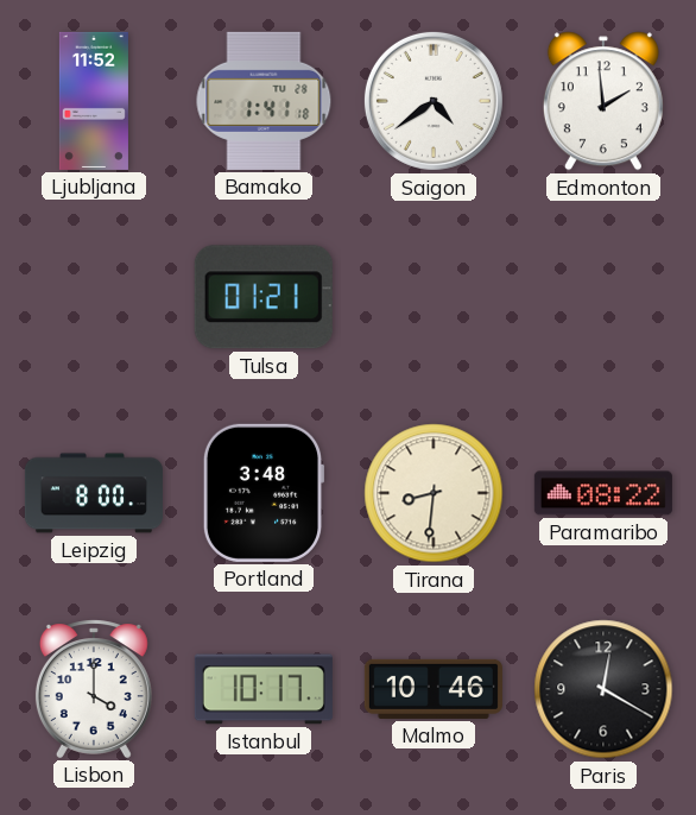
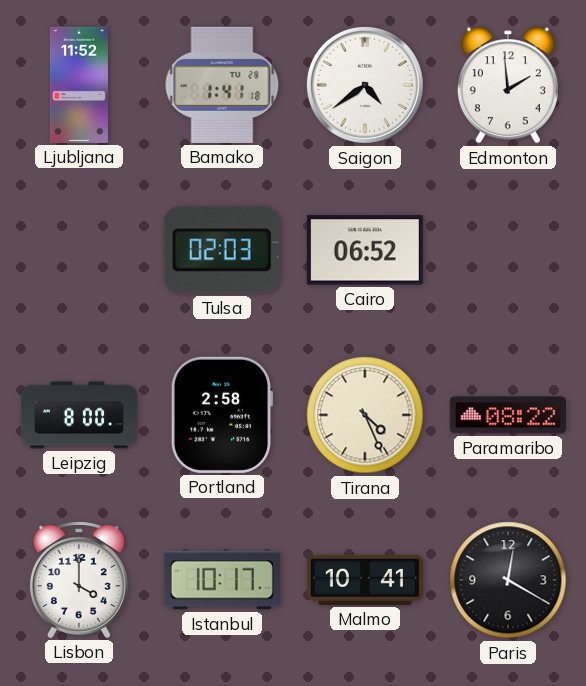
Tulsa: 01:21 -> 02:03 (222, 250)
Cairo: none -> 06:52 (365, 250)
Portland: 3:48 -> 2:58 (222, 415)
Tirana: 8:31 -> 4:26 (365, 415)
Malmo: 10:46 -> 10:41 (365, 580)
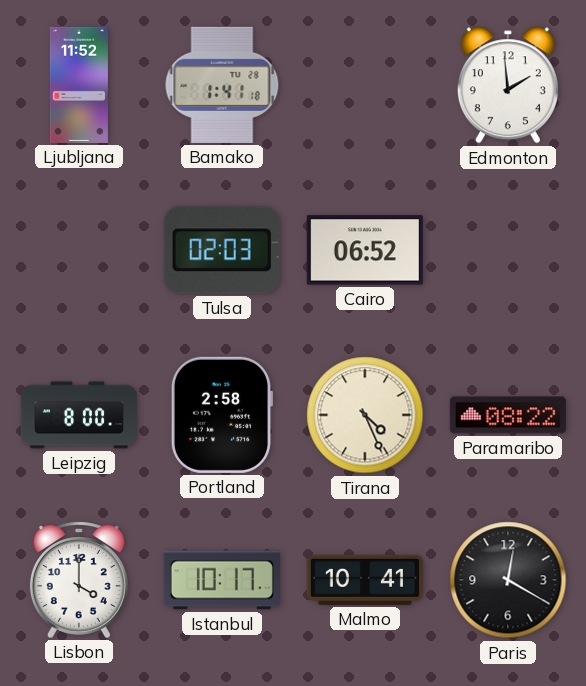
Saigon: 4:39 -> none (365, 85)
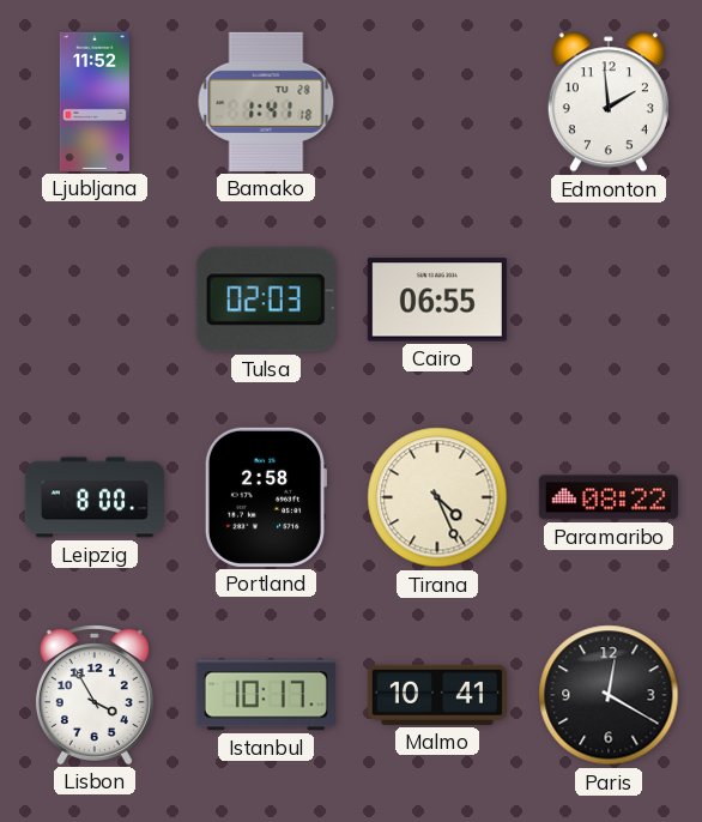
Cairo: 06:52 -> 06:55 (437, 300)
Lisbon: 4:00 -> 3:55 (95, 695)
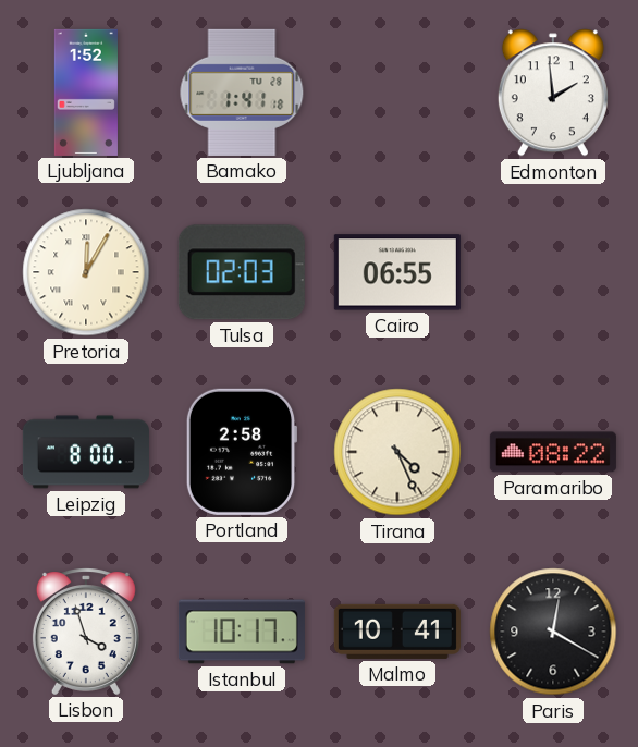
Ljubljana: 11:52 -> 1:52 (86, 93)
Pretoria: none -> 12:05 (86, 272)
Lisbon: 3:55 -> 3:57 (86, 632)
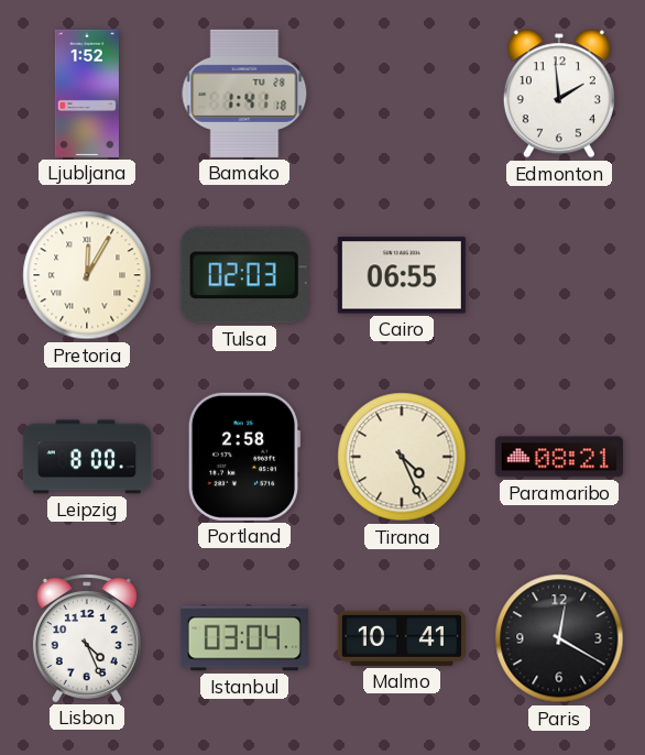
Paramaribo: 08:22 -> 08:21 (559, 457)
Lisbon: 3:57 -> 4:26 (87, 638)
Istanbul: 10:17 -> 03:04 (244, 638)
